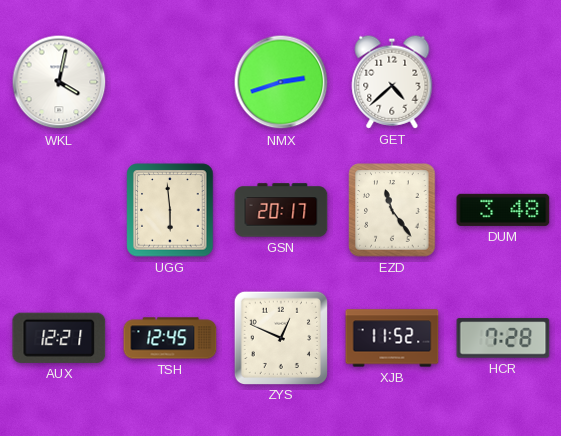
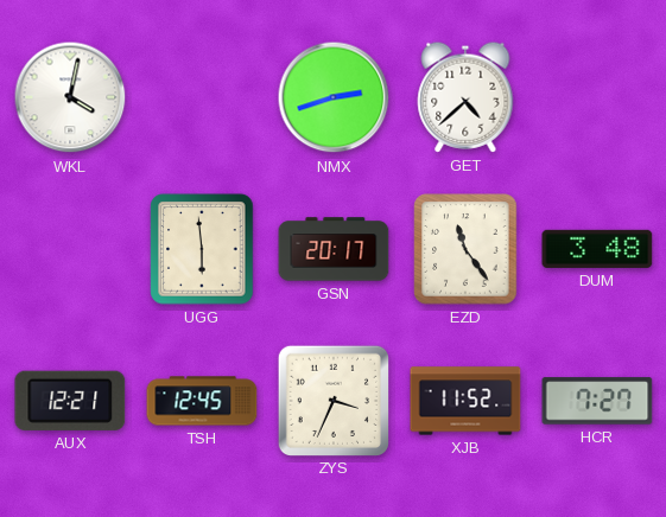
ZYS: 12:49 -> 3:34 (332, 400)
HCR: 7:28 -> 7:27 (597, 401)
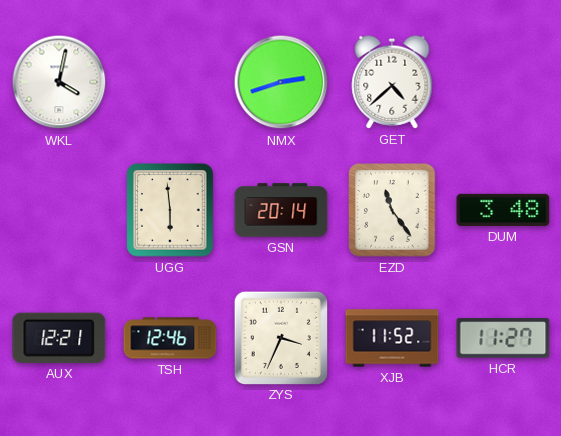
GSN: 20:17 -> 20:14 (281, 210)
TSH: 12:45 -> 12:46 (170, 338)
HCR: 7:27 -> 11:27 (503, 338)
